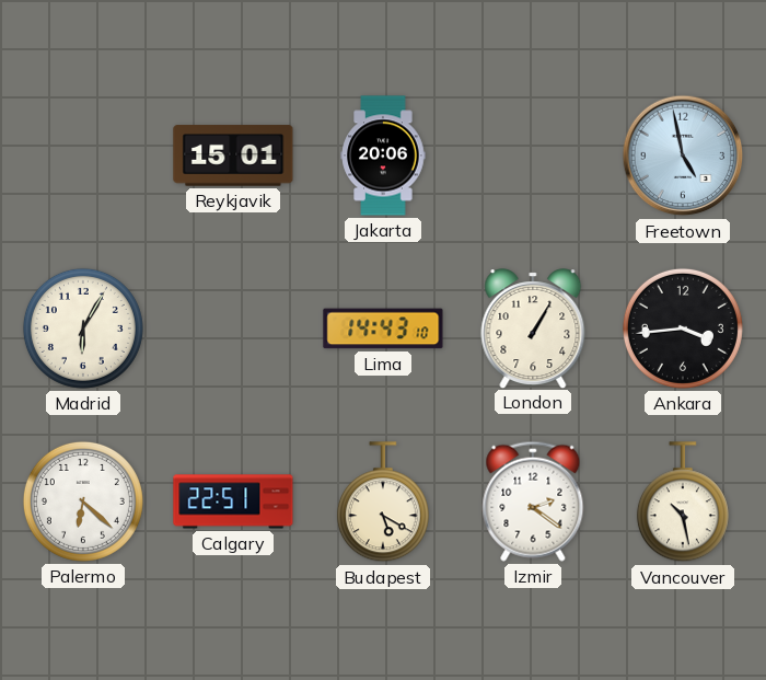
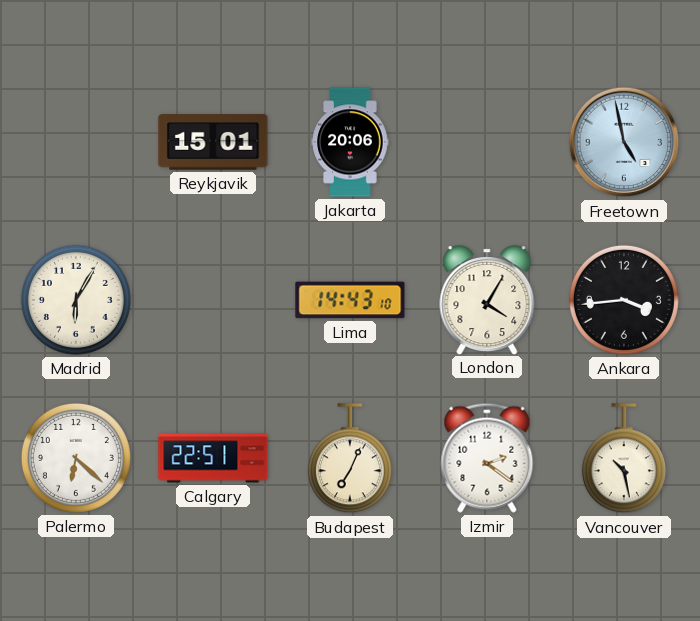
London: 1:05 -> 4:05 (487, 300)
Budapest: 5:20 -> 7:04 (350, 459)
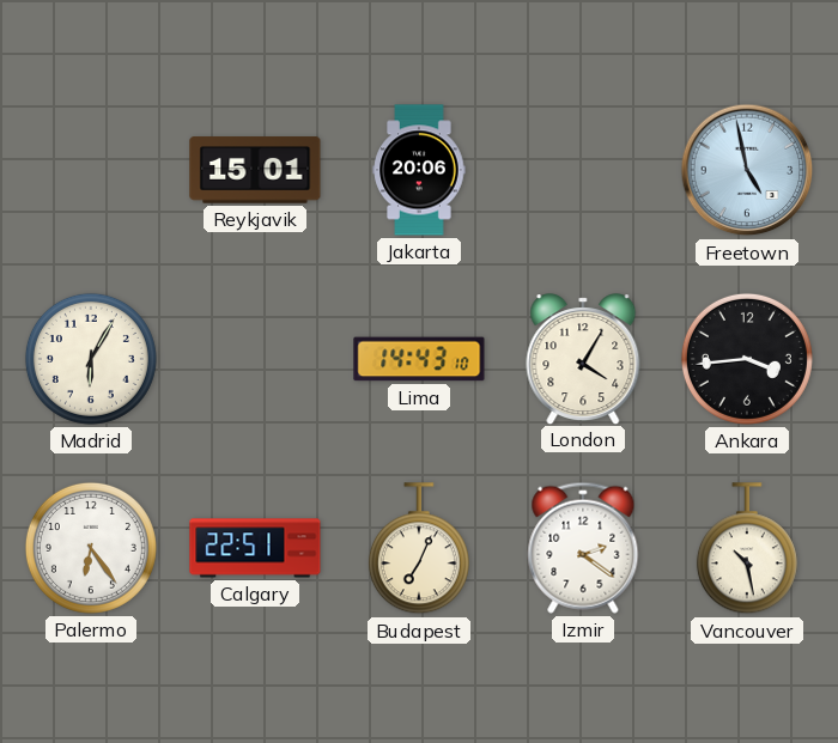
Palermo: 6:22 -> 6:24 (91, 548)
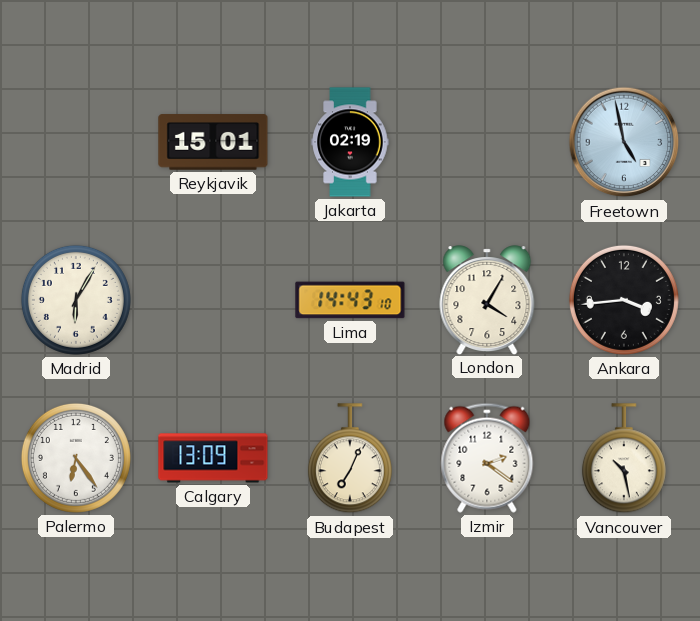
Jakarta: 20:06 -> 02:19 (350, 142)
Calgary: 22:51 -> 13:09 (213, 458)
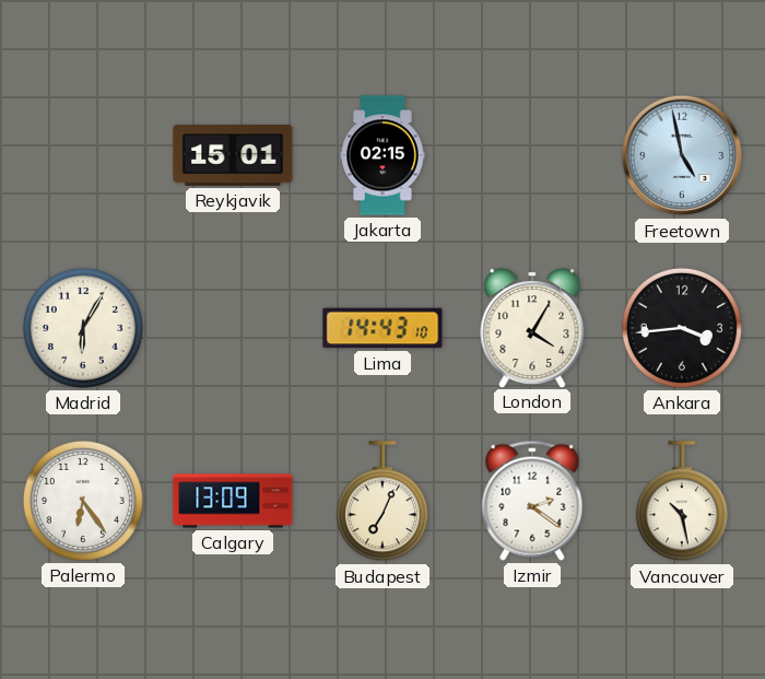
Jakarta: 02:19 -> 02:15 (382, 155)
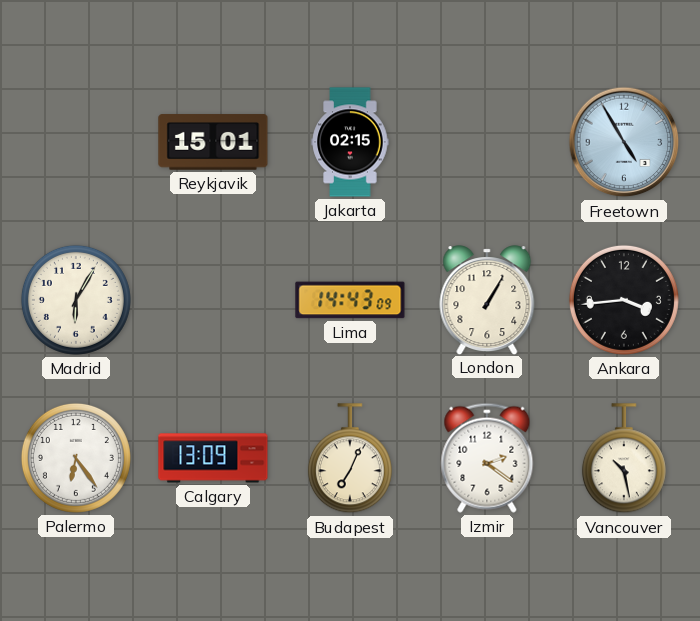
Freetown: 4:58 -> 4:55 (624, 142)
Lima: 14:43:10 -> 14:43:09 (350, 300)
London: 4:05 -> 1:05 (487, 300)
